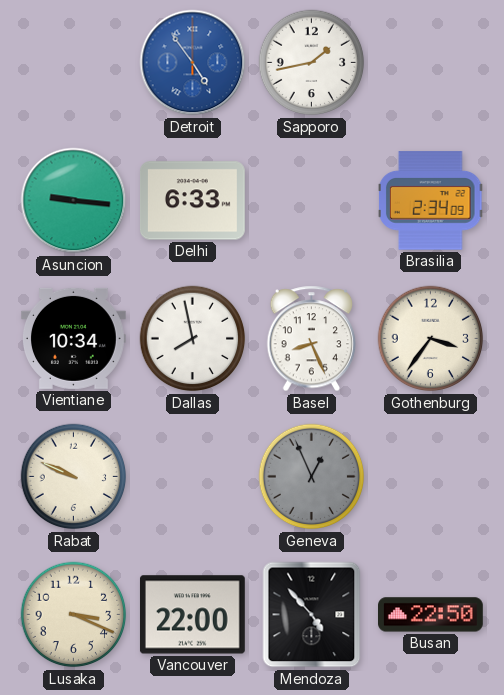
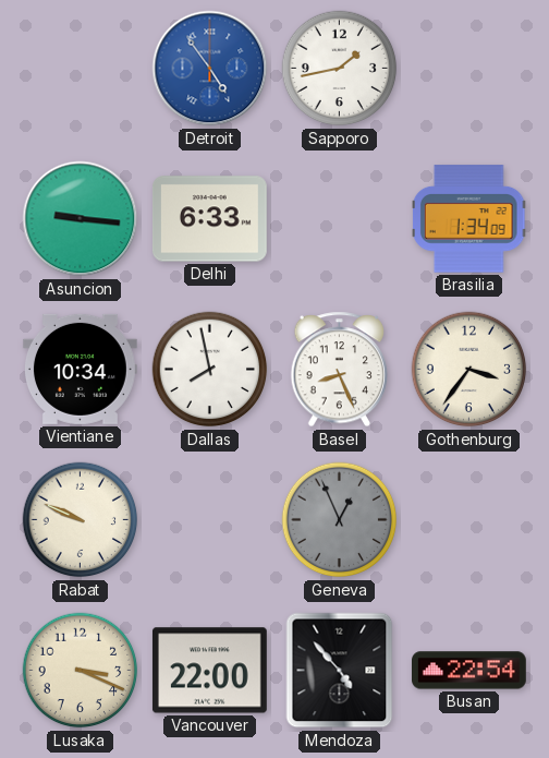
Brasilia: 2:34 -> 1:34 (469, 219)
Busan: 22:50 -> 22:54 (469, 671)
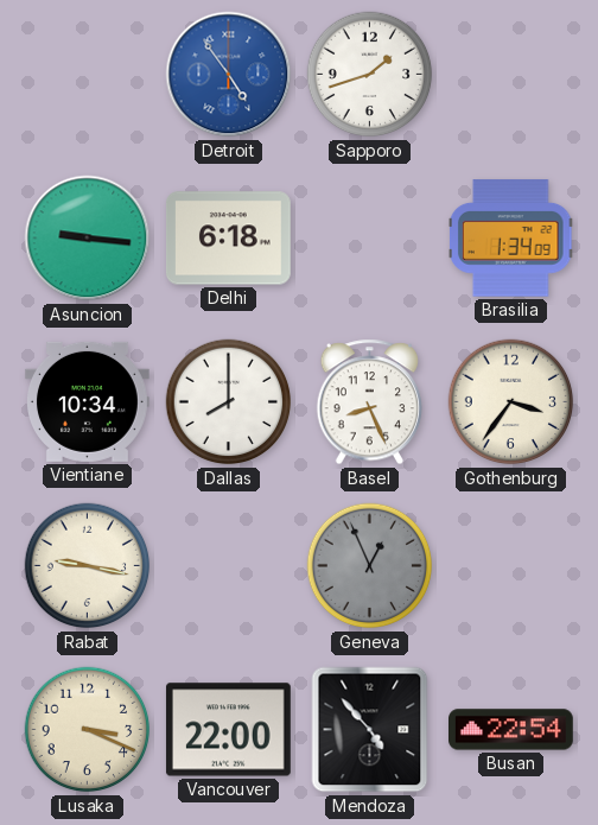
Sapporo: 1:43 -> 1:42 (370, 75)
Delhi: 6:33 -> 6:18 (228, 239)
Dallas: 7:58 -> 8:00 (229, 402)
Rabat: 9:49 -> 9:17 (88, 566)
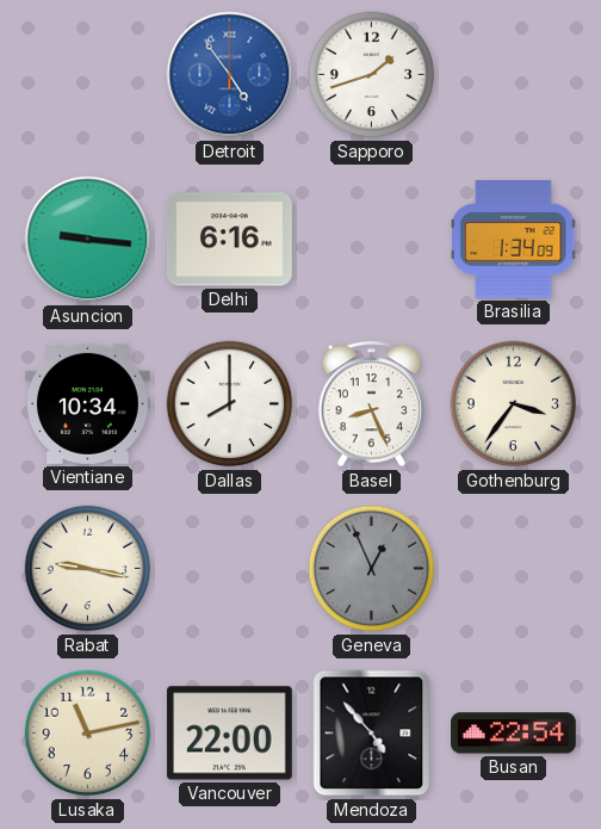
Delhi: 6:18 -> 6:16 (229, 240)
Lusaka: 3:19 -> 11:13 (88, 734)
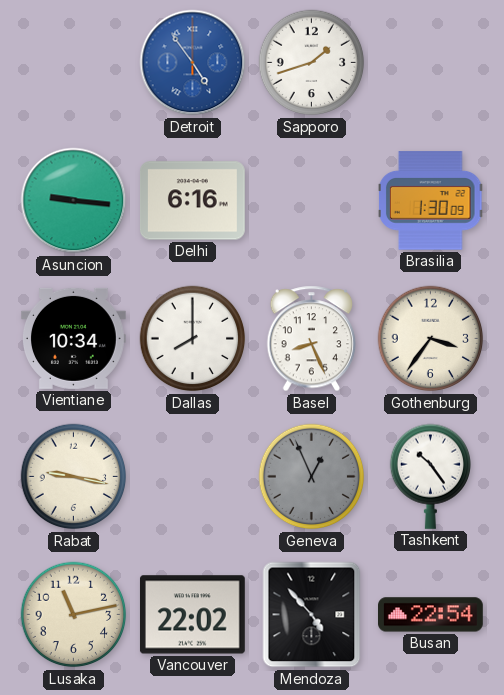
Brasilia: 1:34 -> 1:30 (431, 201)
Tashkent: none -> 10:24 (430, 476)
Vancouver: 22:00 -> 22:02 (192, 615)
